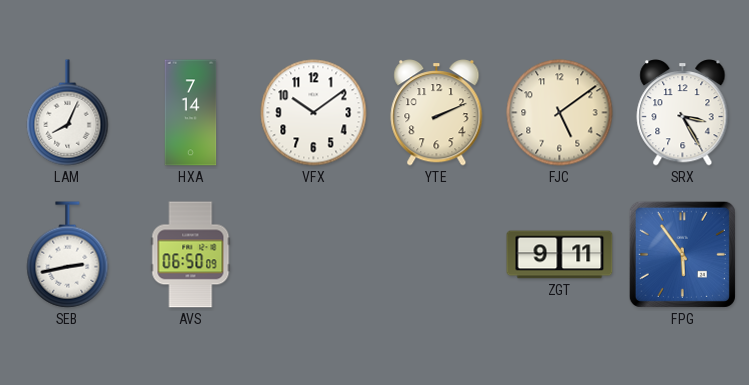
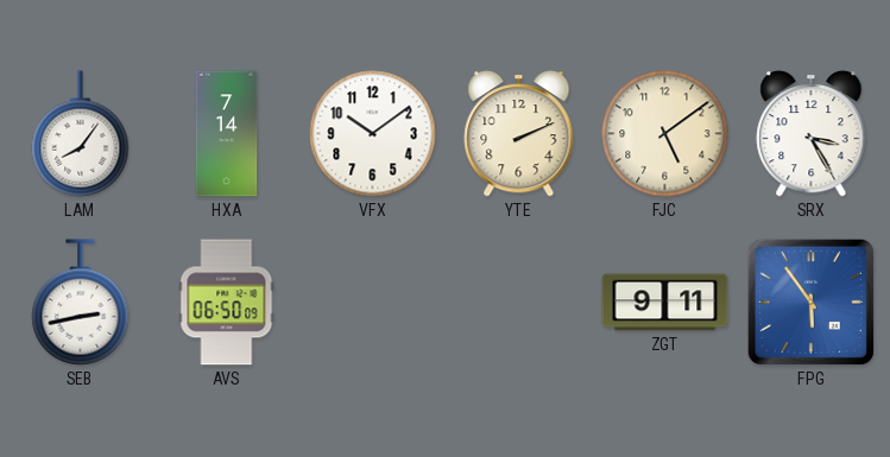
LAM: 8:04 -> 8:06 (81, 134)
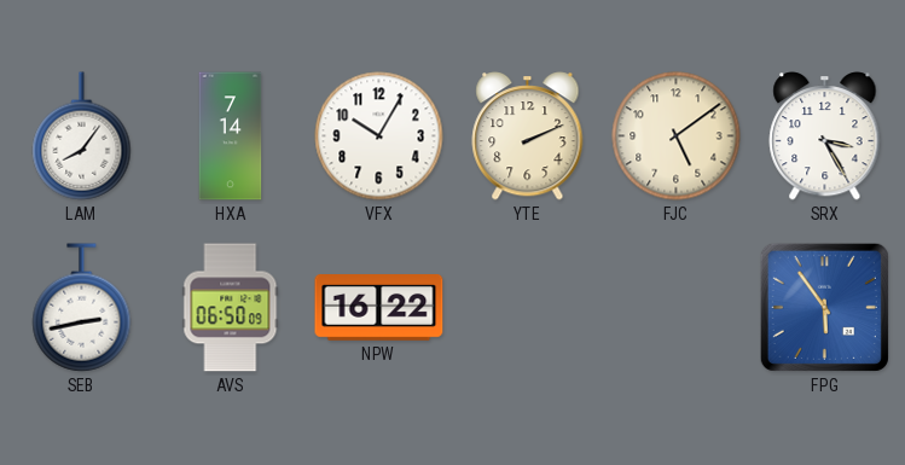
VFX: 10:09 -> 10:05 (379, 136)
NPW: none -> 16:22 (379, 308)
ZGT: 9:11 -> none (665, 303)
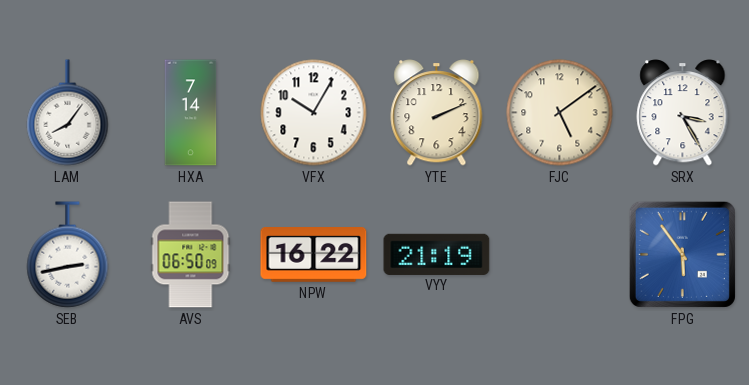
VYY: none -> 21:19 (437, 254)
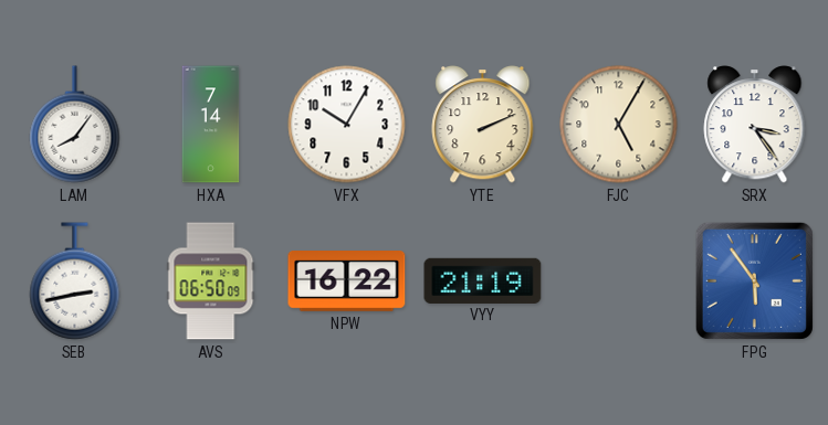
FJC: 5:09 -> 5:05 (619, 125)
SRX: 3:25 -> 3:24 (755, 125)
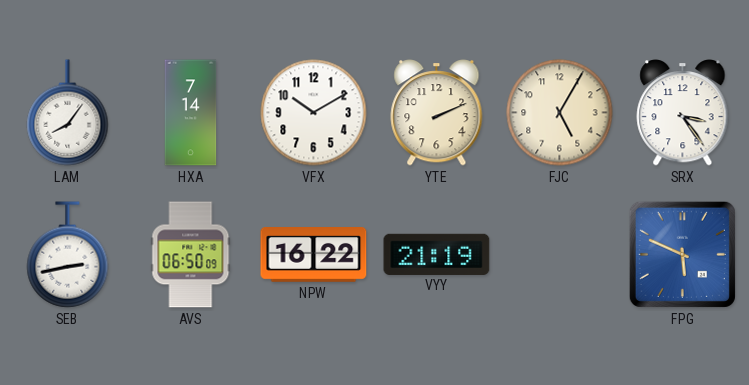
VFX: 10:05 -> 10:10 (314, 113)
FPG: 5:54 -> 5:49 (682, 254)
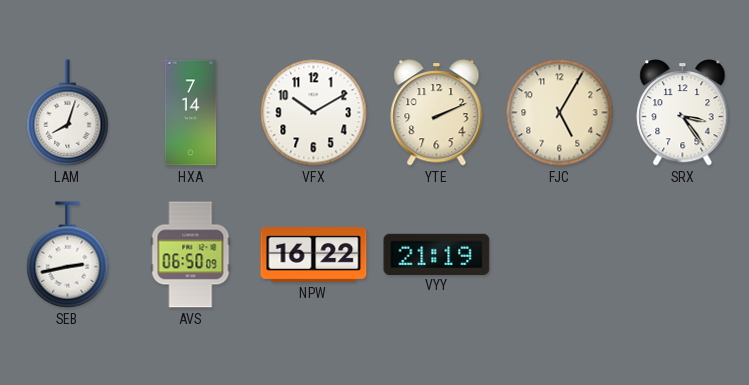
LAM: 8:06 -> 8:03 (68, 113)
FPG: 5:49 -> none (682, 254)
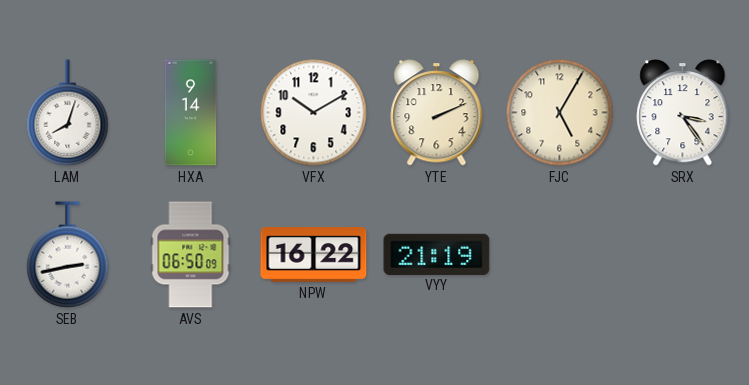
HXA: 7:14 -> 9:14 (191, 113)
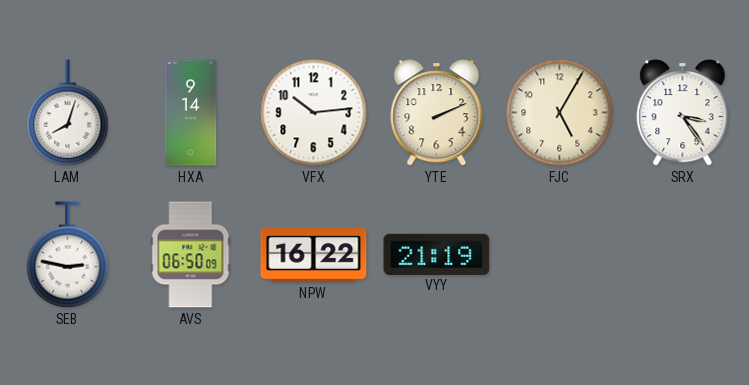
VFX: 10:10 -> 10:14 (314, 113)
SEB: 2:43 -> 2:47 (68, 255)
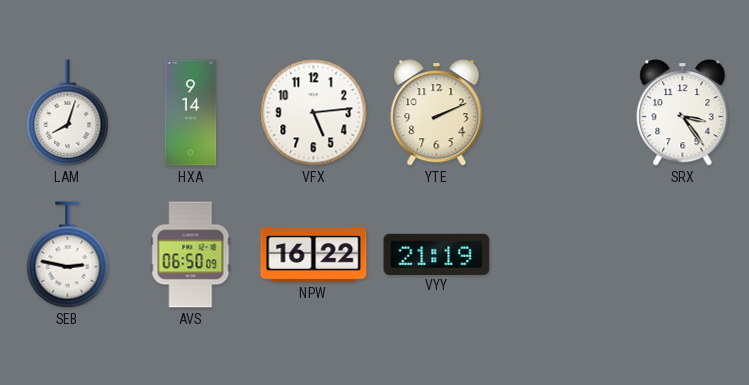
VFX: 10:14 -> 5:14 (314, 113)
FJC: 5:05 -> none (560, 113)
